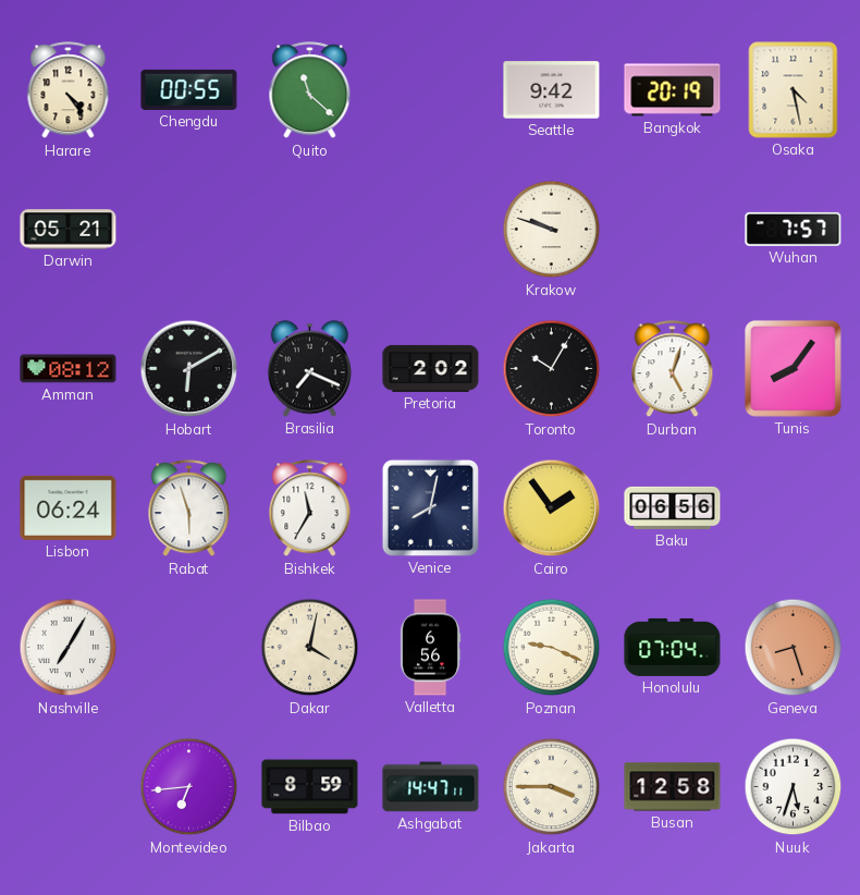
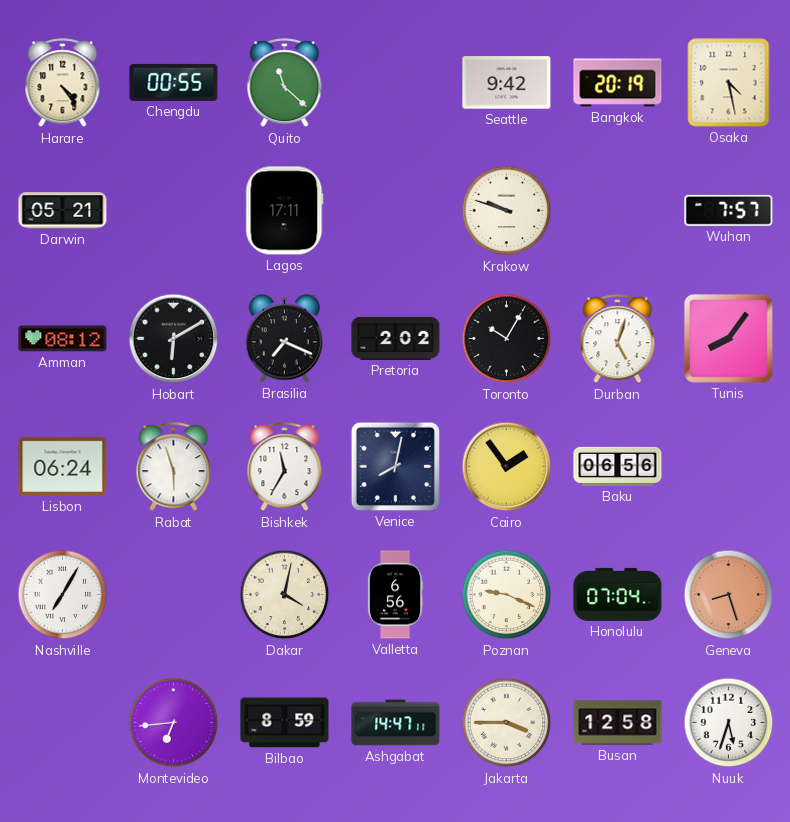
Lagos: none -> 17:11 (285, 211)
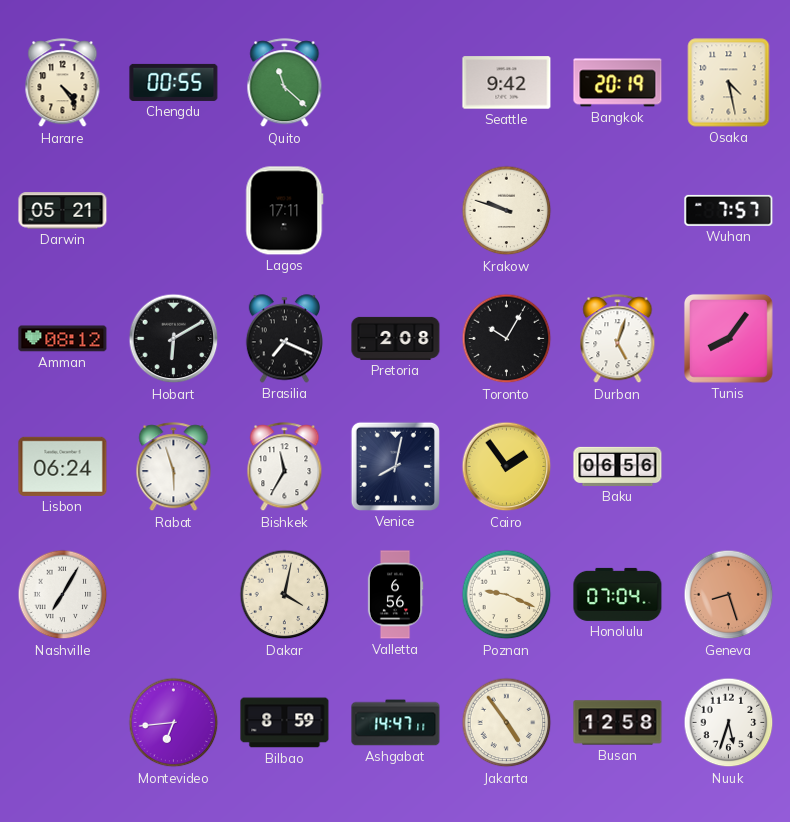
Pretoria: 2:02 -> 2:08 (396, 338)
Jakarta: 3:45 -> 4:54 (507, 723)
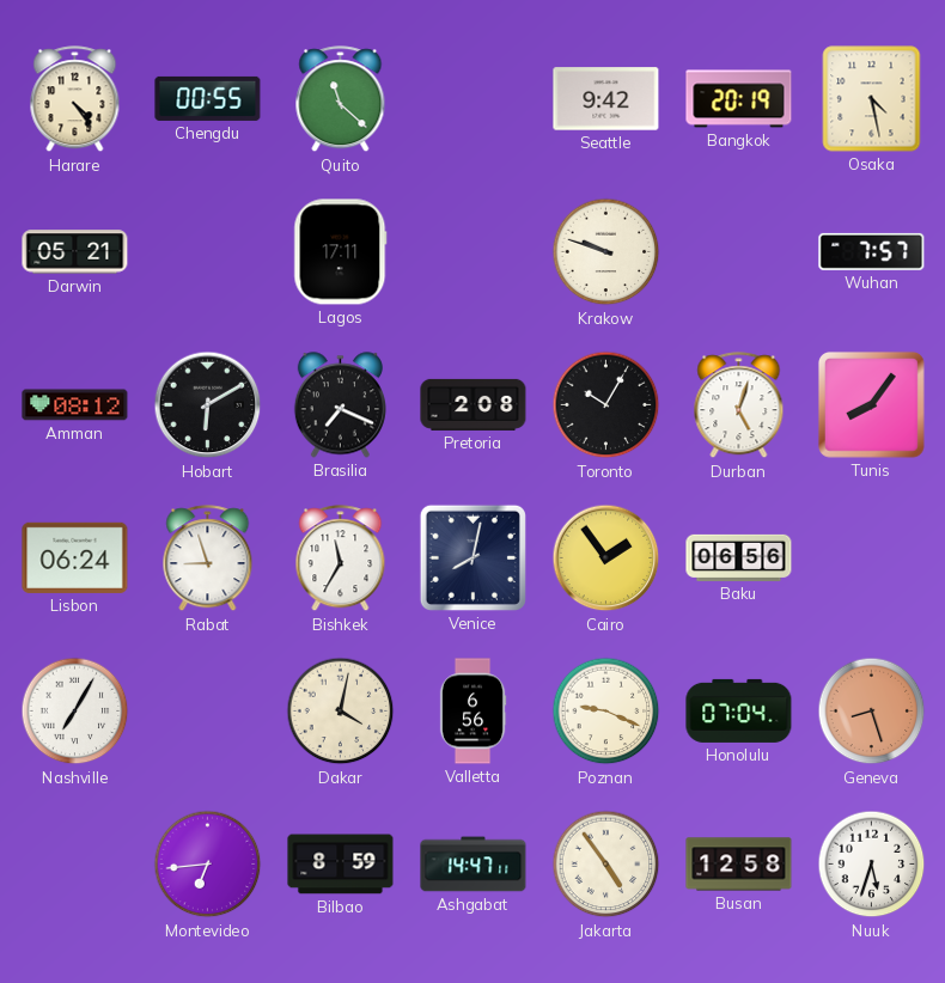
Rabat: 5:57 -> 8:57 (208, 558)
